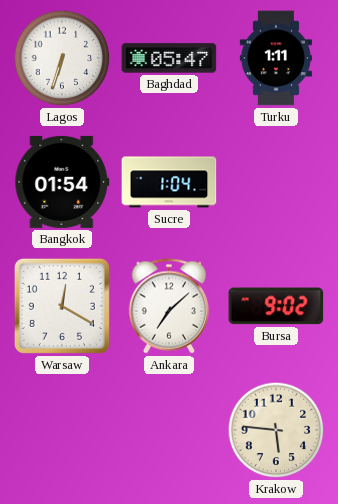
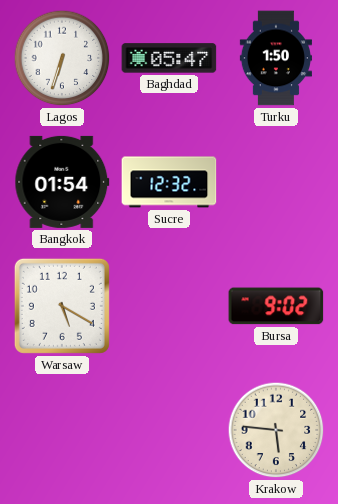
Turku: 1:11 -> 1:50 (276, 58)
Sucre: 1:04 -> 12:32 (169, 182)
Warsaw: 12:20 -> 5:20 (62, 306)
Ankara: 7:08 -> none (169, 306)
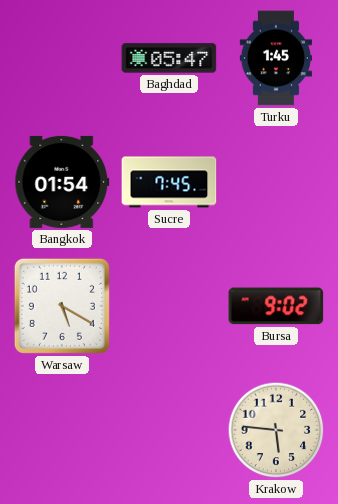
Lagos: 6:33 -> none (62, 58)
Turku: 1:50 -> 1:45 (276, 58)
Sucre: 12:32 -> 7:45 (169, 182)
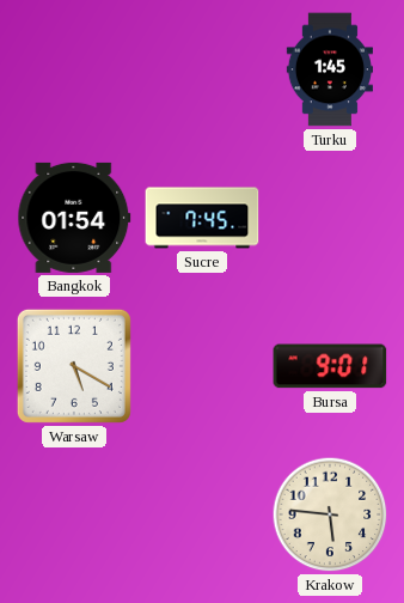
Baghdad: 05:47 -> none (169, 58)
Bursa: 9:02 -> 9:01 (330, 366)
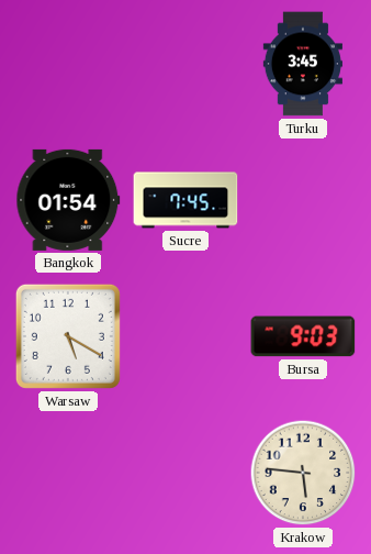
Turku: 1:45 -> 3:45 (303, 64)
Bursa: 9:01 -> 9:03 (303, 336)
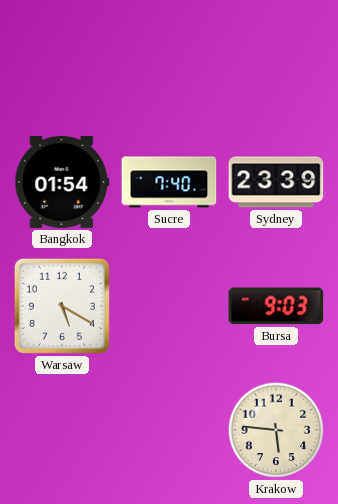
Turku: 3:45 -> none (303, 64)
Sucre: 7:45 -> 7:40 (169, 182)
Sydney: none -> 23:39 (276, 182)
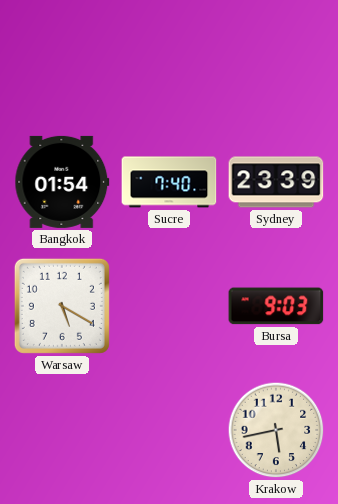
Krakow: 5:46 -> 5:43 (276, 430)
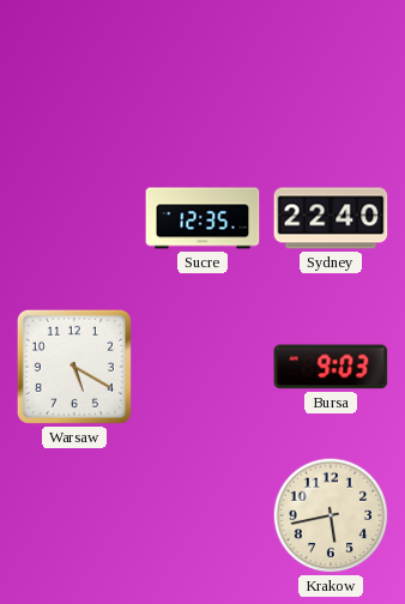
Bangkok: 01:54 -> none (62, 182)
Sucre: 7:40 -> 12:35 (202, 218)
Sydney: 23:39 -> 22:40 (331, 218)
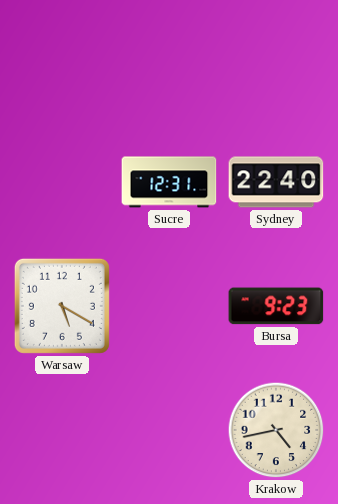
Sucre: 12:35 -> 12:31 (169, 182)
Bursa: 9:03 -> 9:23 (276, 306)
Krakow: 5:43 -> 4:43 (276, 430)
